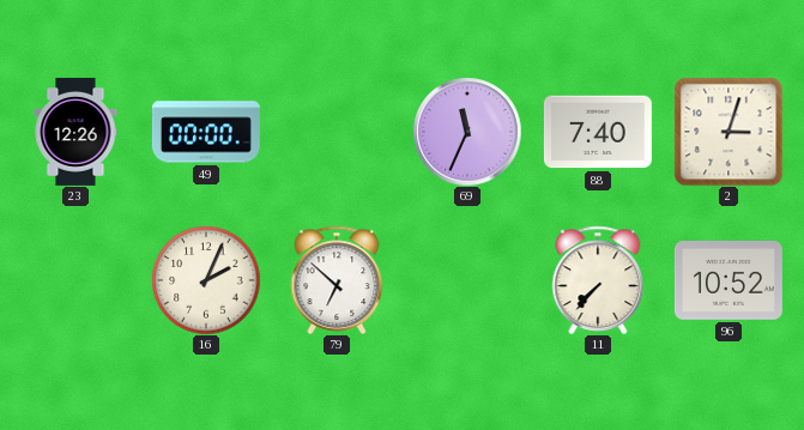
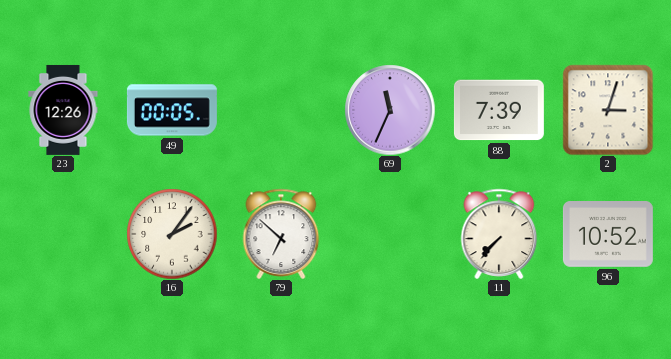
49: 00:00 -> 00:05 (172, 110)
88: 7:40 -> 7:39 (499, 110)
16: 2:04 -> 2:06 (172, 234)
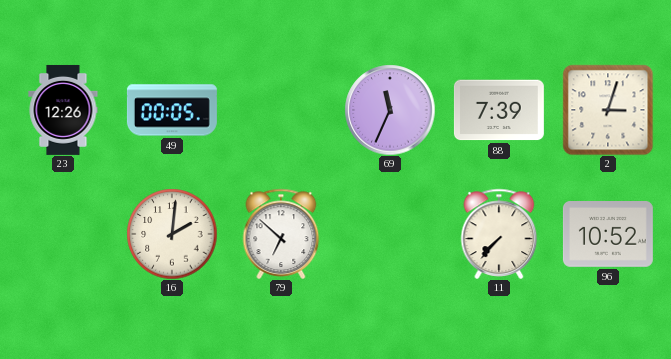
16: 2:06 -> 2:01 (172, 234)
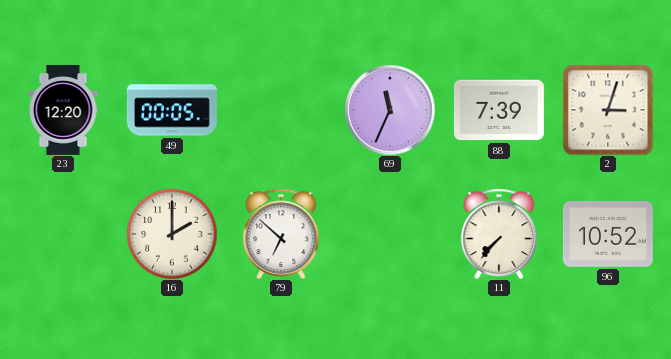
23: 12:26 -> 12:20 (63, 110)
16: 2:01 -> 2:00 (172, 234)
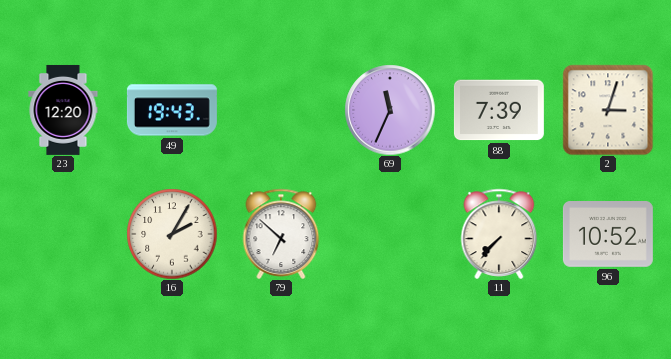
49: 00:05 -> 19:43 (172, 110)
16: 2:00 -> 2:05 (172, 234)
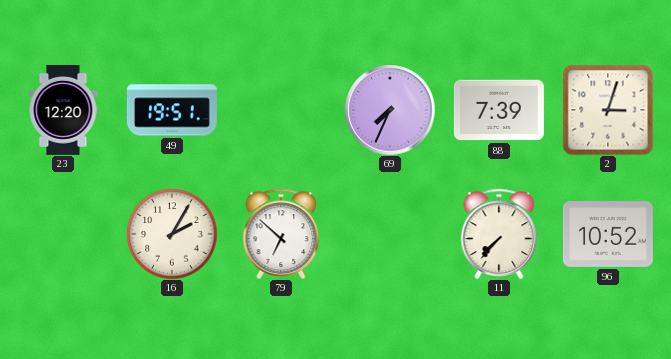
49: 19:43 -> 19:51 (172, 110)
69: 11:34 -> 7:34 (390, 110)
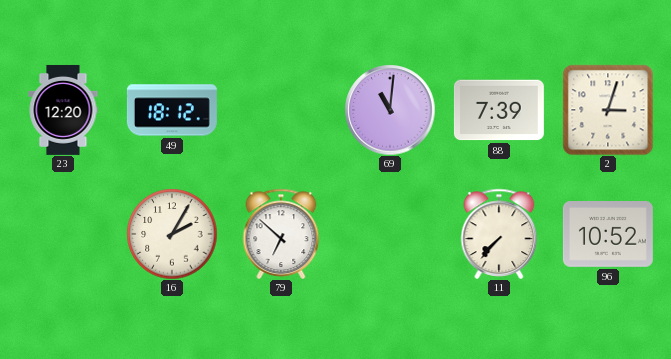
49: 19:51 -> 18:12 (172, 110)
69: 7:34 -> 11:01 (390, 110)
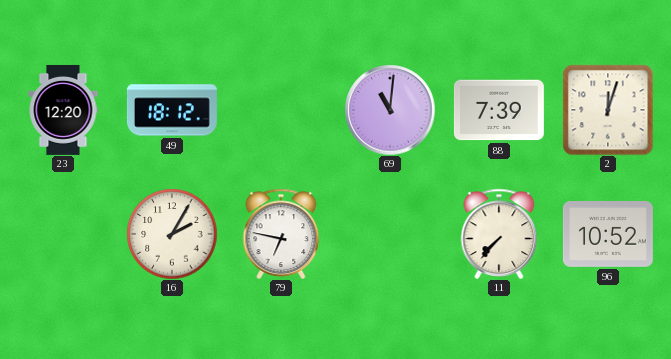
2: 3:03 -> 12:03 (608, 110)
79: 6:52 -> 6:47 (281, 234)
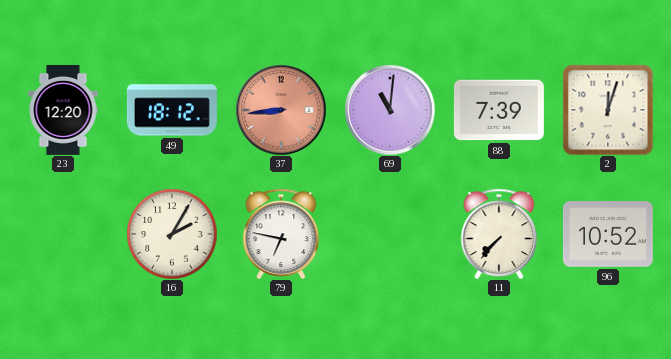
37: none -> 8:44 (281, 110)
